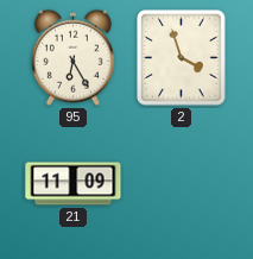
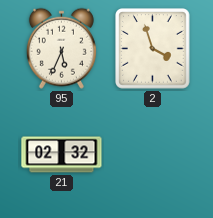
95: 6:25 -> 5:34 (61, 48)
21: 11:09 -> 02:32 (62, 155)
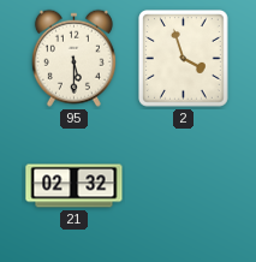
95: 5:34 -> 5:30 (73, 58)
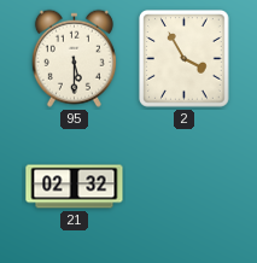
2: 3:57 -> 3:55 (185, 59)
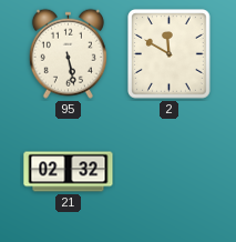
95: 5:30 -> 5:28 (68, 53)
2: 3:55 -> 11:50 (170, 54)
